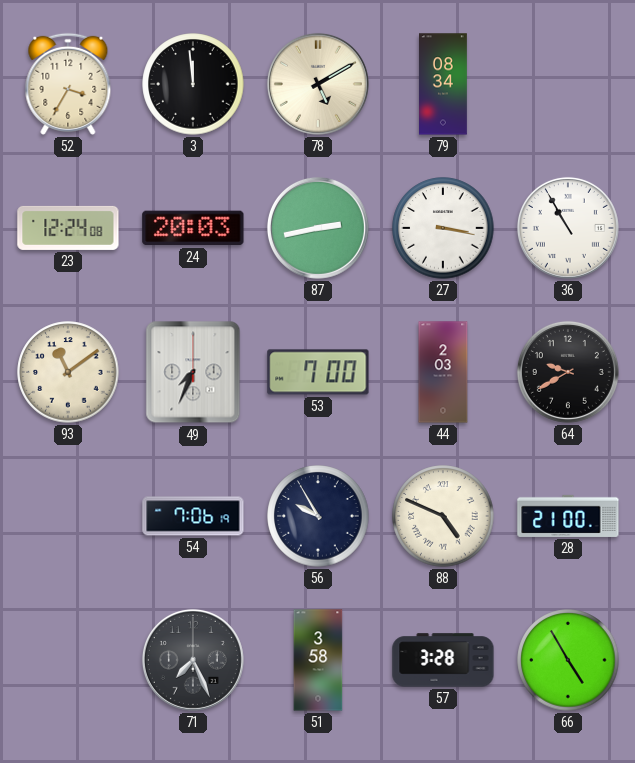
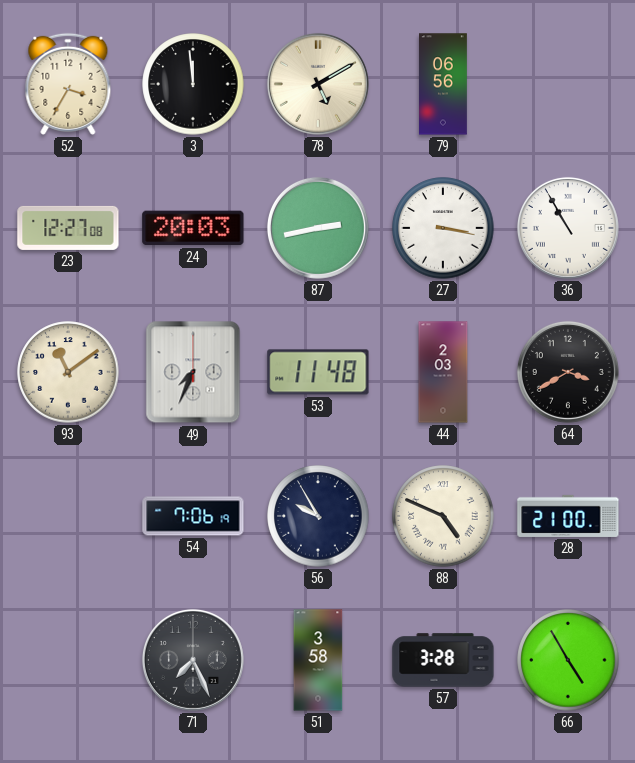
79: 08:34 -> 06:56 (444, 84)
23: 12:24 -> 12:27 (68, 228)
53: 7:00 -> 11:48 (318, 372)
64: 9:40 -> 3:40 (568, 372)
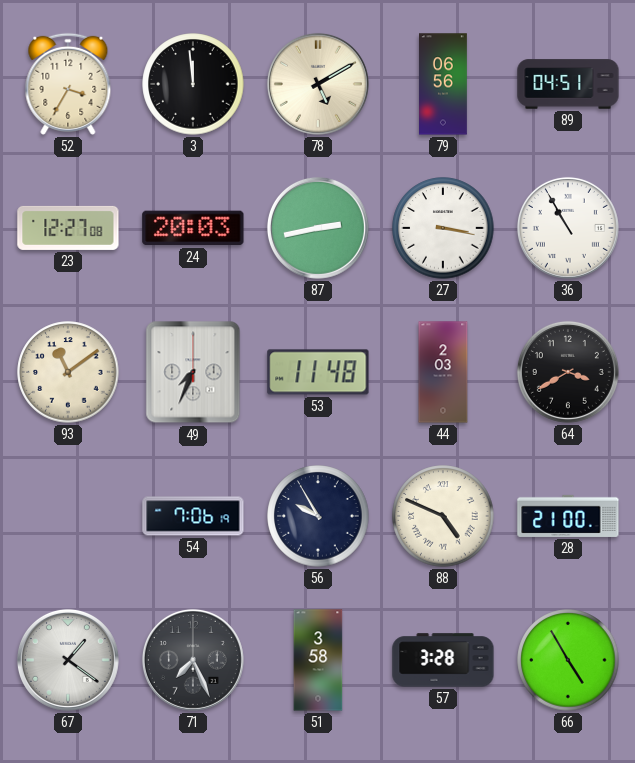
89: none -> 04:51 (568, 84)
67: none -> 1:21 (68, 660)
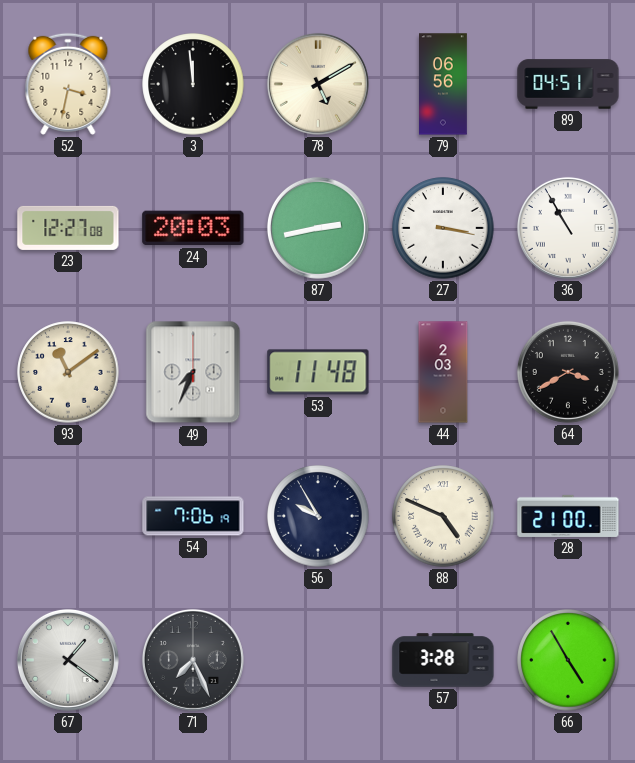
52: 3:35 -> 3:32 (68, 84)
51: 3:58 -> none (318, 660)
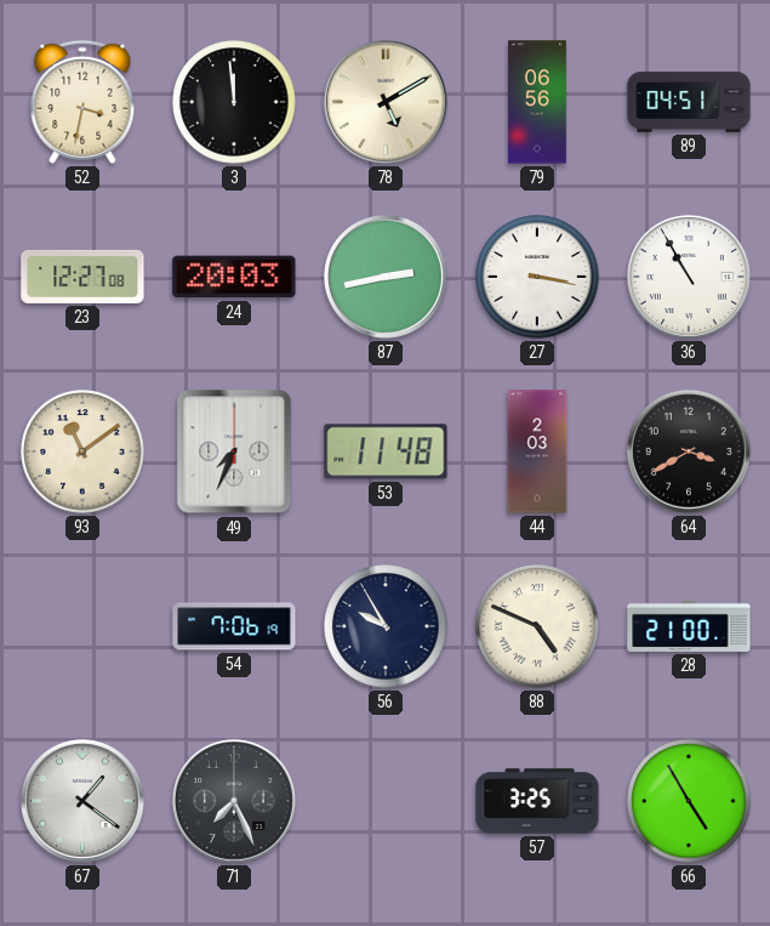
57: 3:28 -> 3:25 (537, 801)
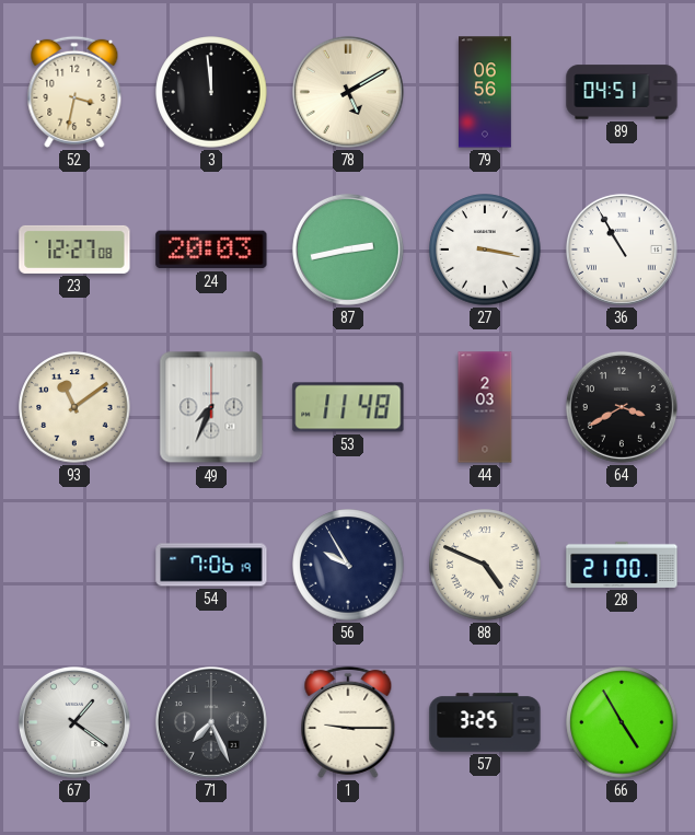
1: none -> 9:15 (348, 722)
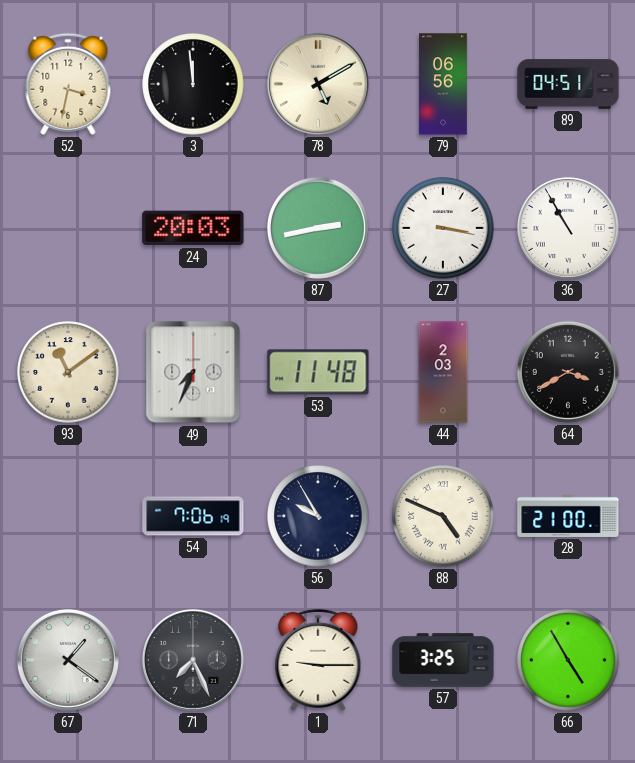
23: 12:27 -> none (74, 250)
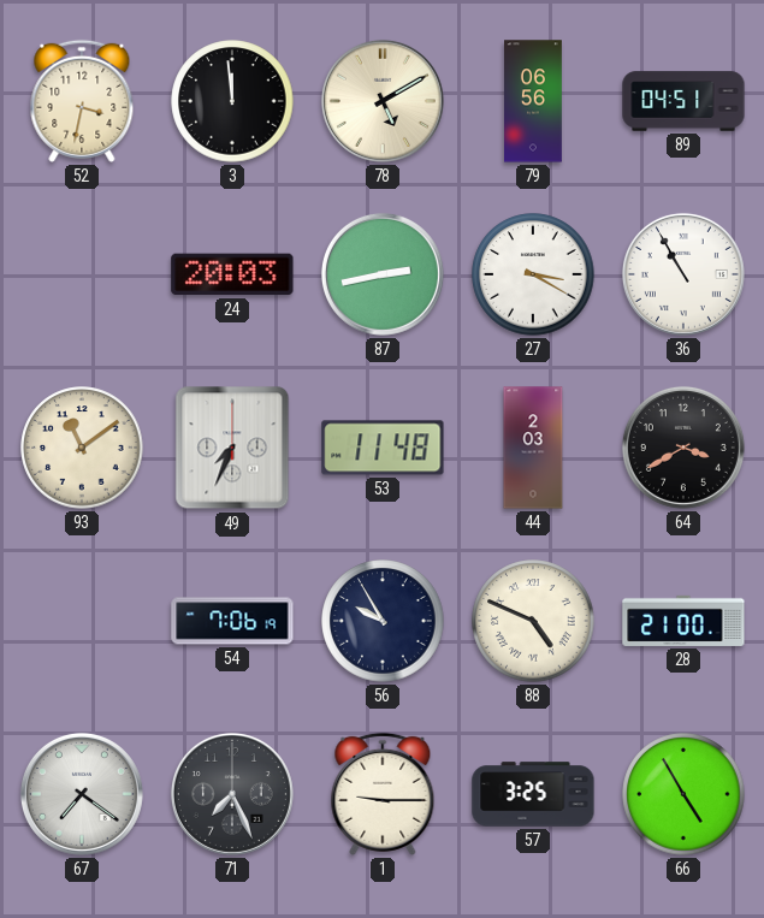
27: 3:17 -> 3:20 (533, 274)
67: 1:21 -> 7:21 (82, 794)
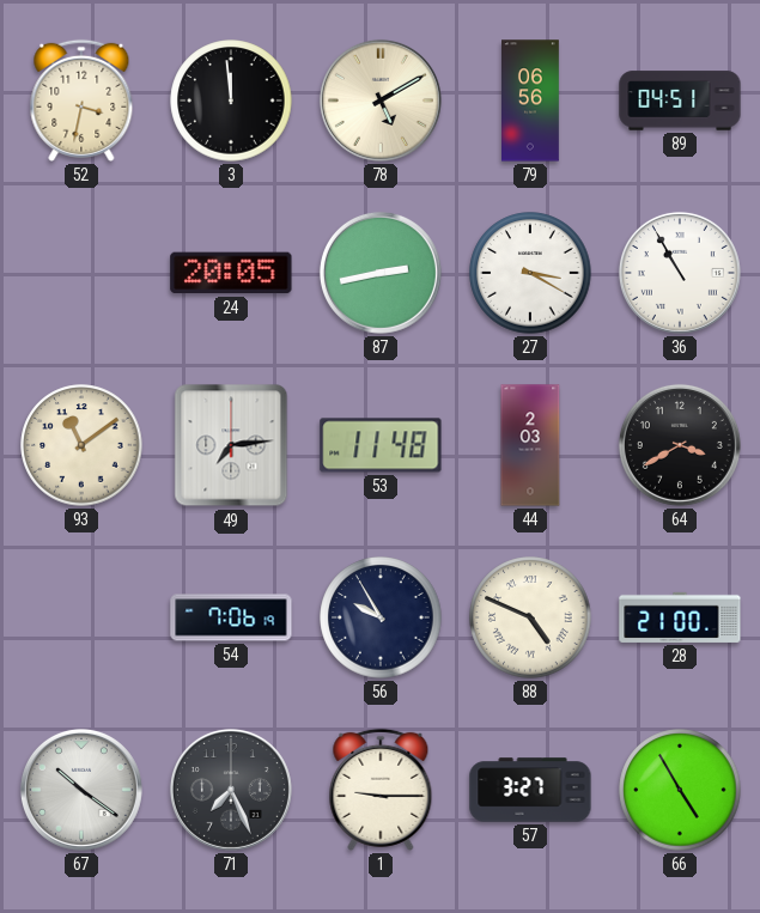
24: 20:03 -> 20:05 (231, 273)
49: 7:34 -> 7:14 (231, 445)
67: 7:21 -> 10:21 (81, 790)
57: 3:25 -> 3:27 (530, 790)
